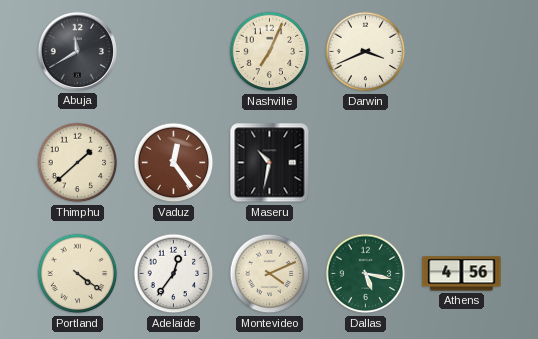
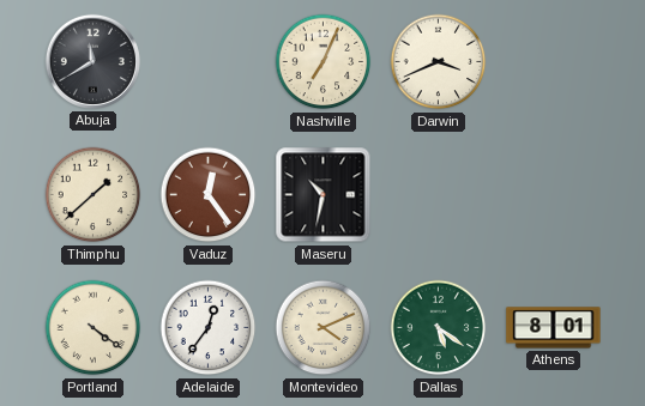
Dallas: 5:17 -> 5:21 (439, 328)
Athens: 4:56 -> 8:01 (554, 328)
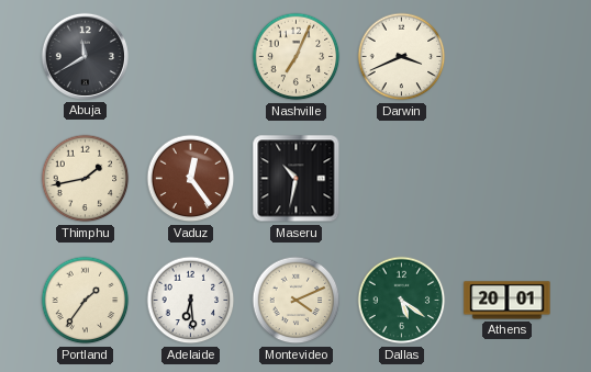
Thimphu: 1:38 -> 1:43 (86, 179)
Portland: 4:21 -> 1:36 (86, 301)
Adelaide: 12:36 -> 6:29 (191, 301)
Athens: 8:01 -> 20:01 (508, 301)
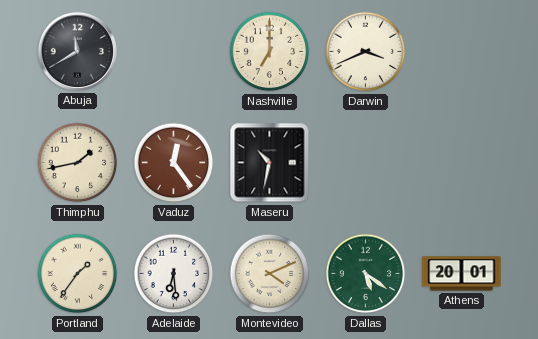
Nashville: 7:04 -> 7:00 (270, 52)
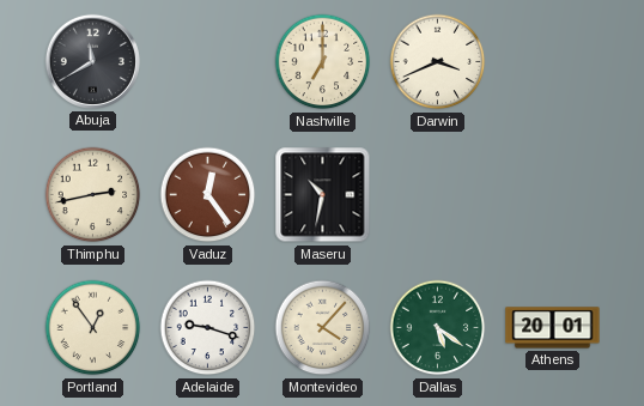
Thimphu: 1:43 -> 2:43 (93, 195)
Portland: 1:36 -> 12:54 (93, 328)
Adelaide: 6:29 -> 9:18 (208, 328)
Montevideo: 4:11 -> 4:07 (323, 328)
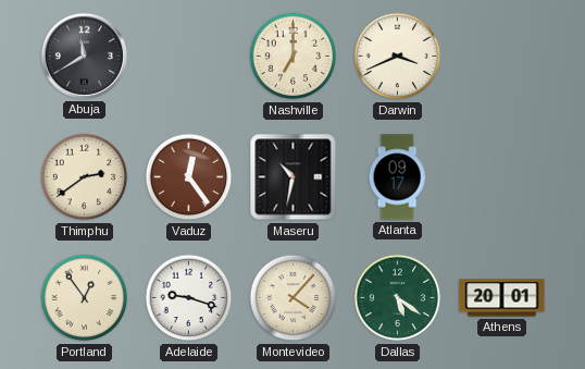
Thimphu: 2:43 -> 2:39 (85, 177)
Atlanta: none -> 09:17 (397, 177)
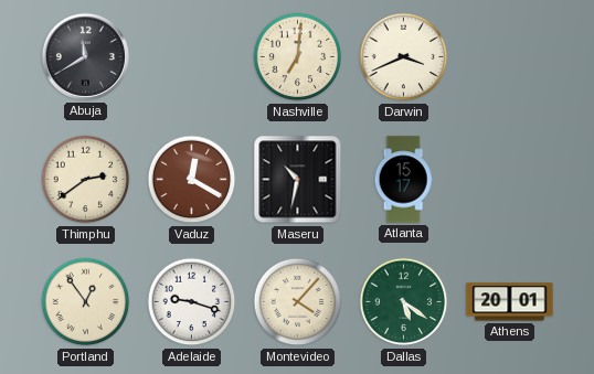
Nashville: 7:00 -> 7:01 (298, 57)
Vaduz: 12:24 -> 12:20 (192, 180)
Atlanta: 09:17 -> 15:17 (403, 180)
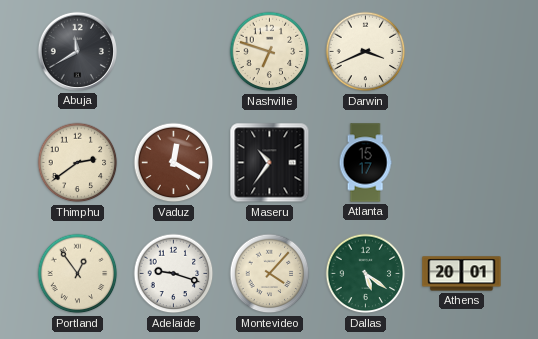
Nashville: 7:01 -> 6:48 (270, 52)
Maseru: 10:32 -> 10:36 (270, 163)
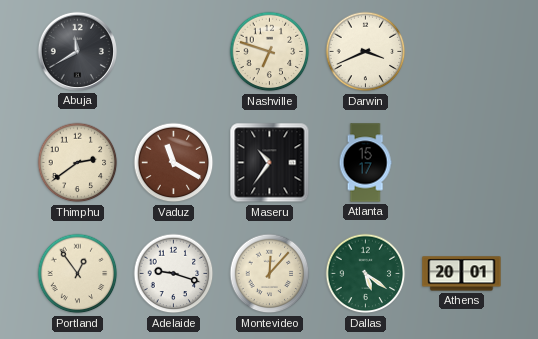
Vaduz: 12:20 -> 11:20 (174, 163)
Montevideo: 4:07 -> 12:07 (270, 274)
